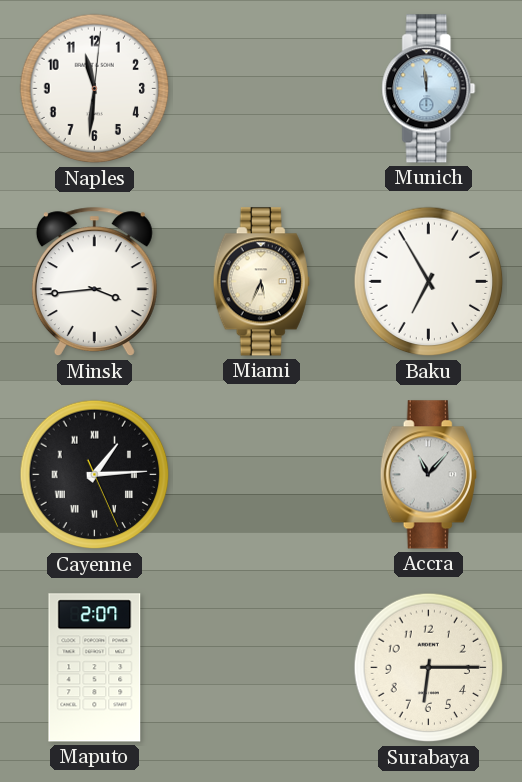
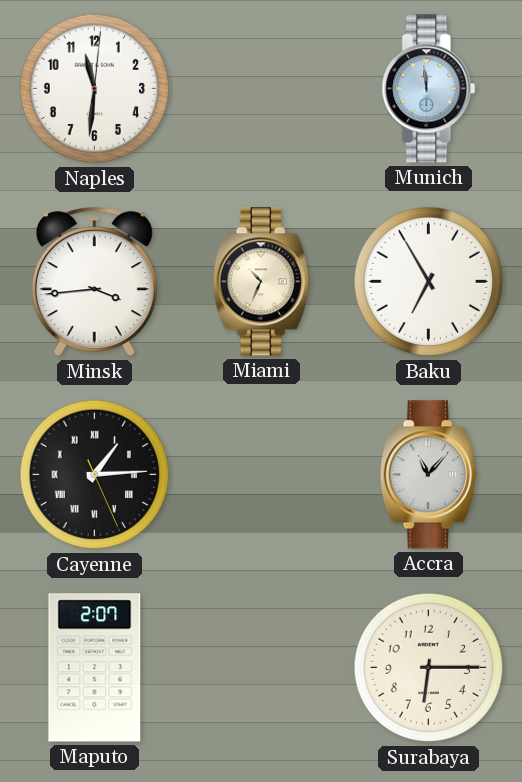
Miami: 5:34 -> 10:34 (261, 282)
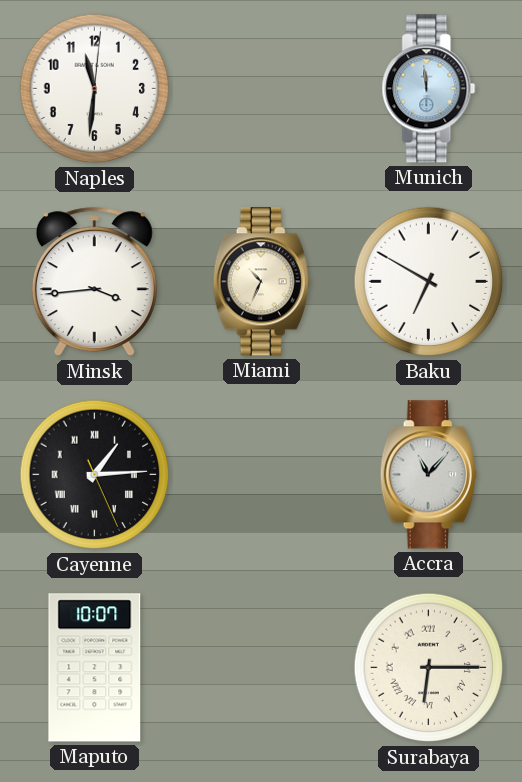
Baku: 6:55 -> 6:50 (429, 282)
Maputo: 2:07 -> 10:07 (95, 668)
Surabaya numerals: Arabic -> Roman (429, 668)
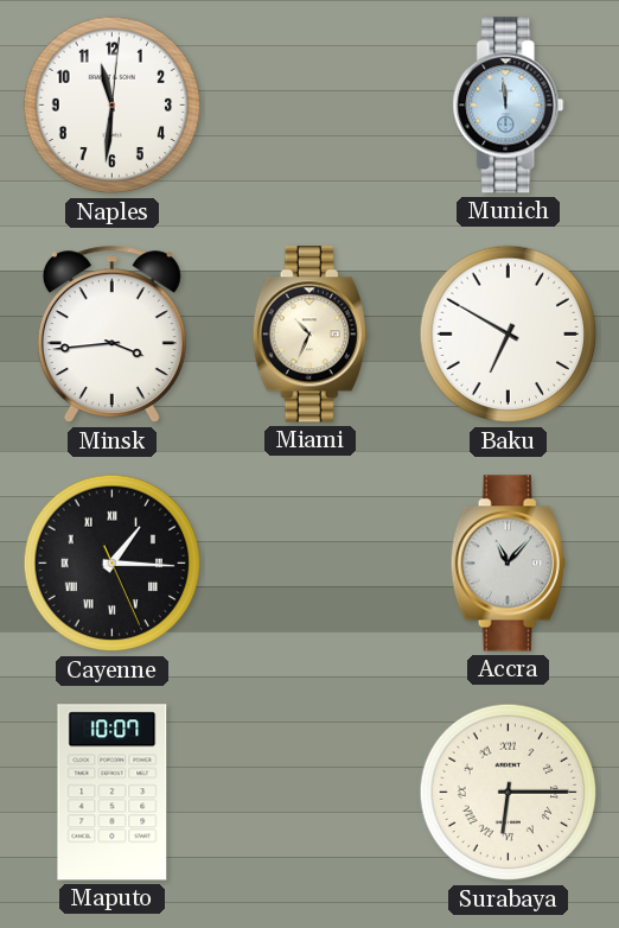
Cayenne: 1:14 -> 1:15 (113, 564)
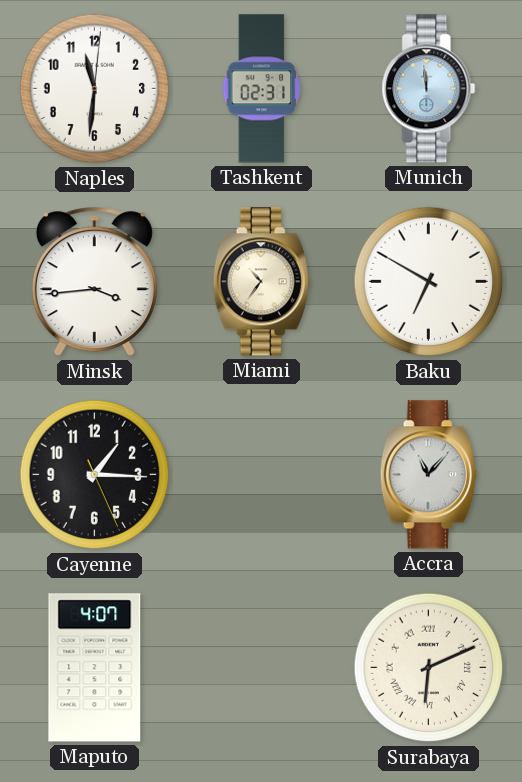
Tashkent: none -> 02:31 (262, 89)
Miami: 10:34 -> 10:36 (261, 282)
Cayenne numerals: Roman -> Arabic (95, 475)
Maputo: 10:07 -> 4:07 (95, 668)
Surabaya: 6:15 -> 6:11 (429, 668)
